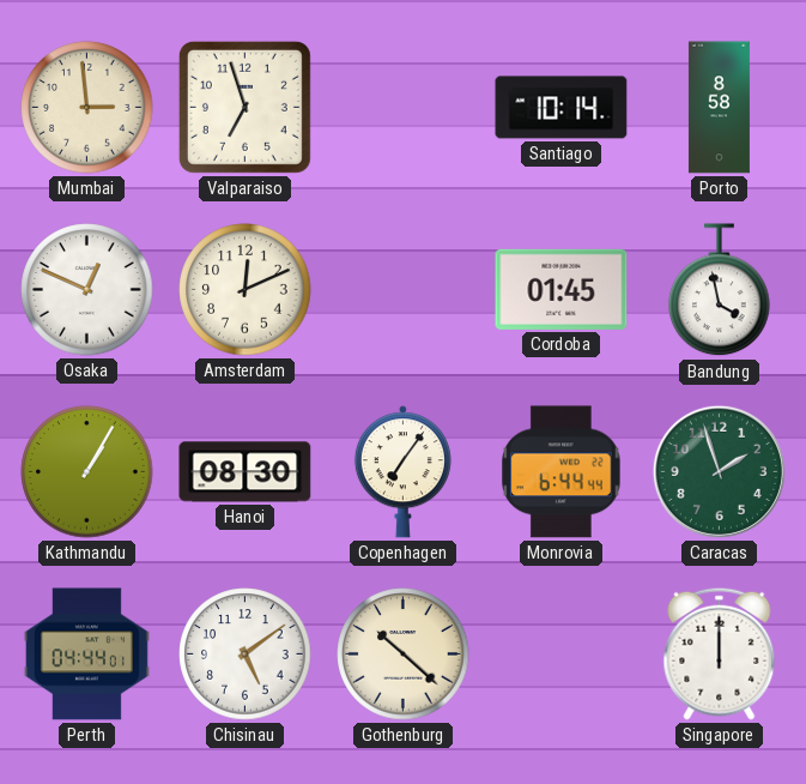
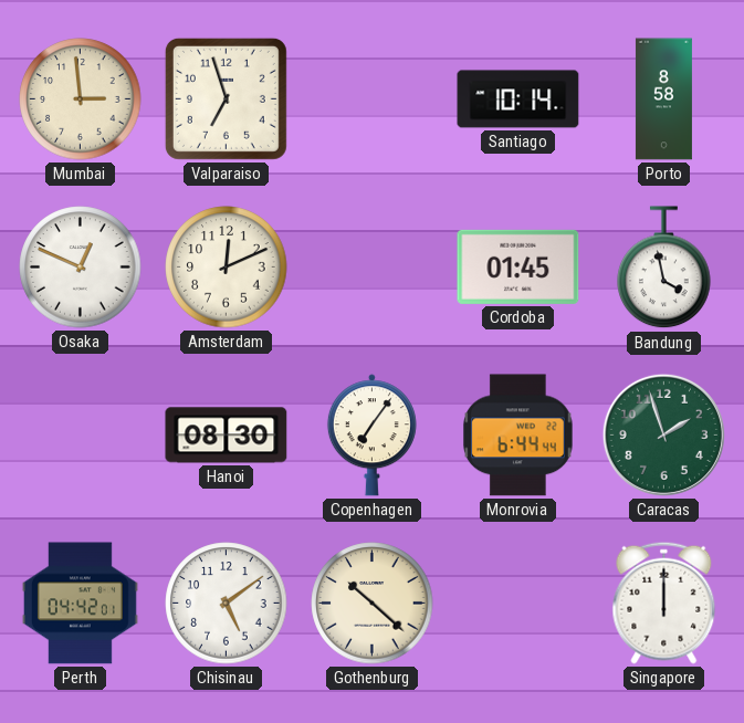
Kathmandu: 1:05 -> none (87, 472)
Perth: 04:44 -> 04:42 (80, 604)
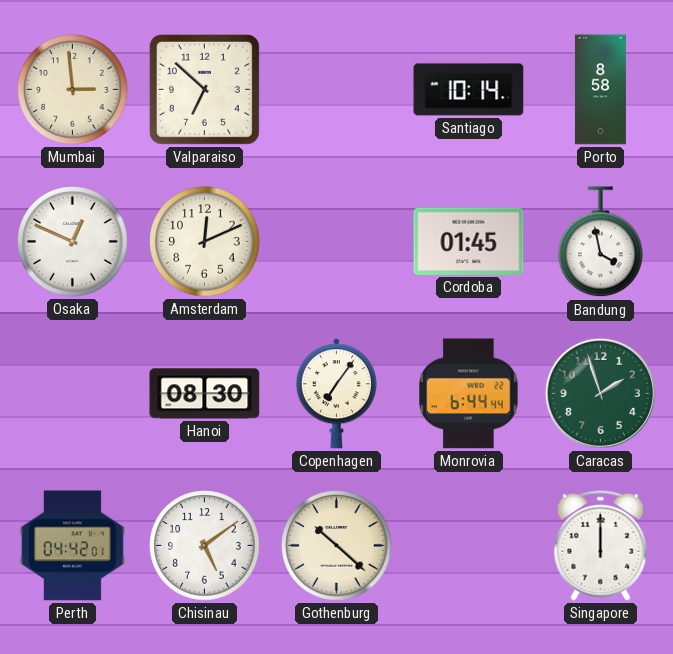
Valparaiso: 6:57 -> 6:52 (204, 89)
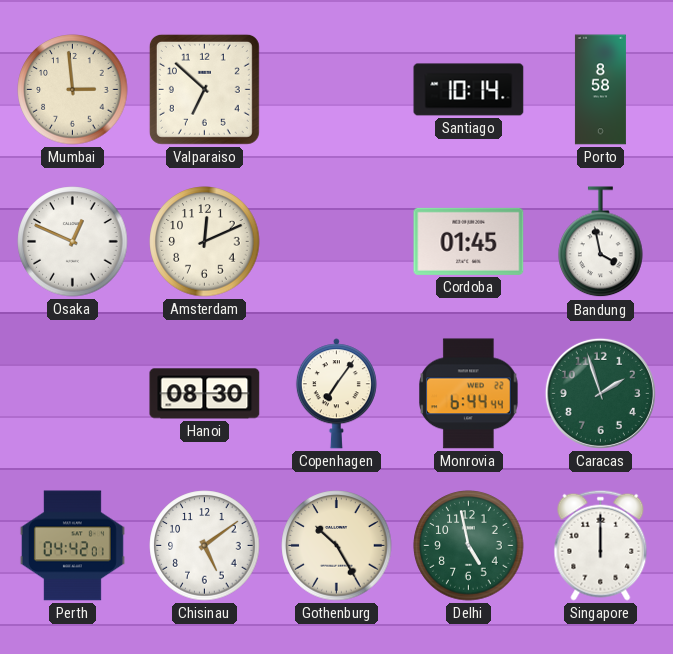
Gothenburg: 10:22 -> 10:25 (337, 546)
Delhi: none -> 4:58 (469, 546)
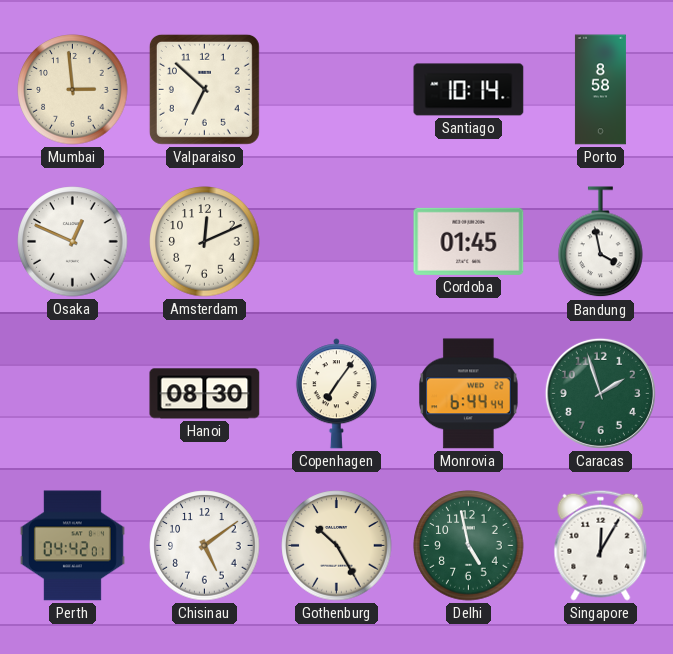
Singapore: 12:00 -> 12:05 (601, 545)
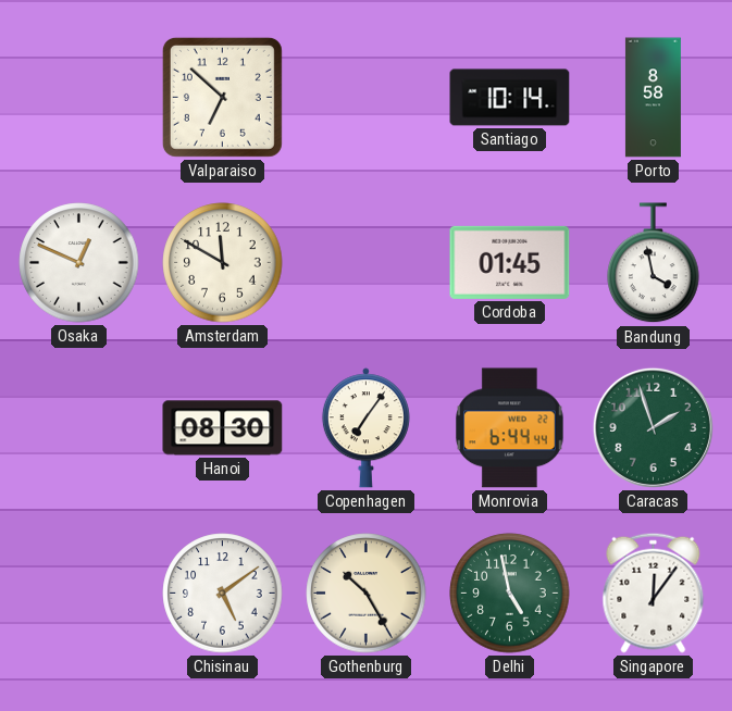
Mumbai: 2:59 -> none (73, 90)
Amsterdam: 12:11 -> 11:50 (223, 263)
Perth: 04:42 -> none (72, 546)
Singapore: 12:05 -> 12:06 (654, 592)
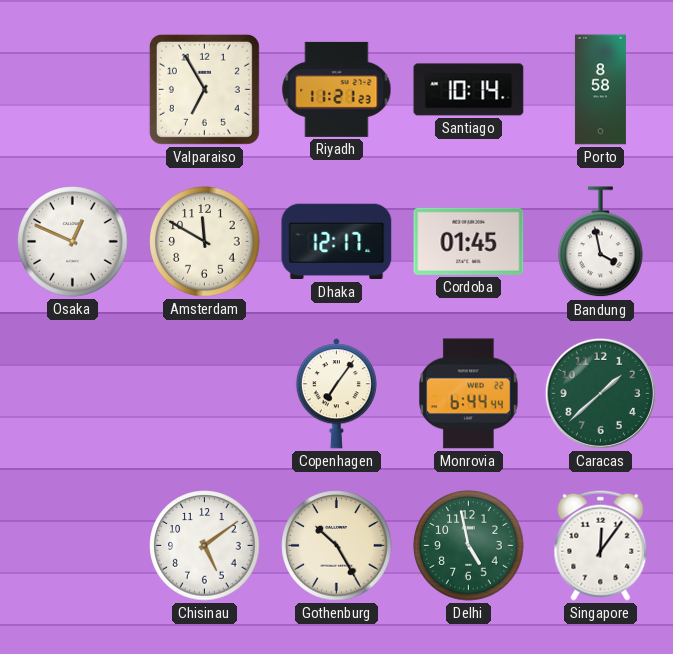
Valparaiso: 6:52 -> 6:55 (204, 89)
Riyadh: none -> 11:21 (337, 89)
Dhaka: none -> 12:17 (337, 242)
Hanoi: 08:30 -> none (223, 428)
Caracas: 1:57 -> 1:38 (600, 393)
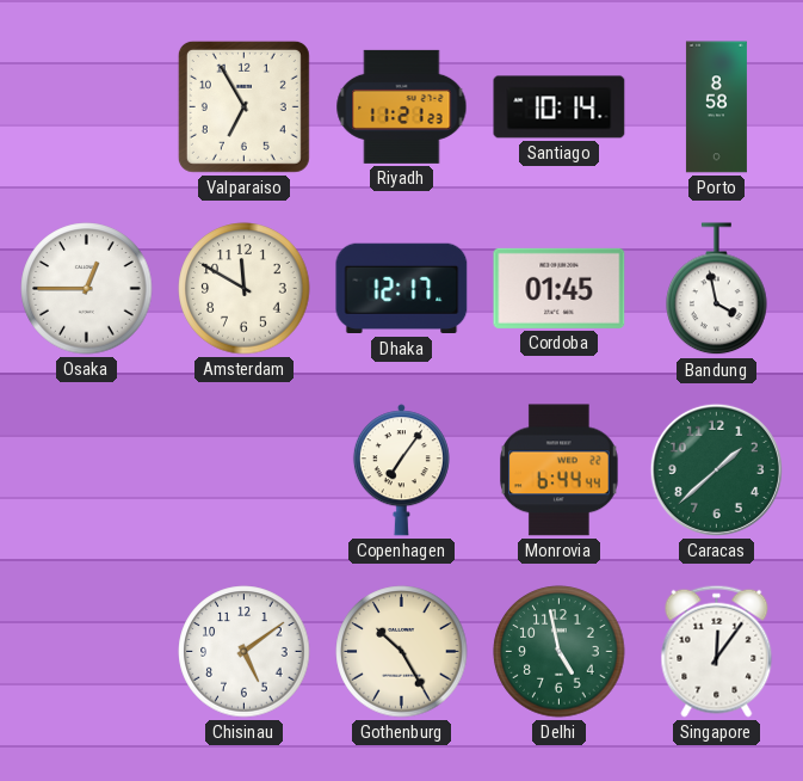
Osaka: 12:49 -> 12:45 (87, 289)
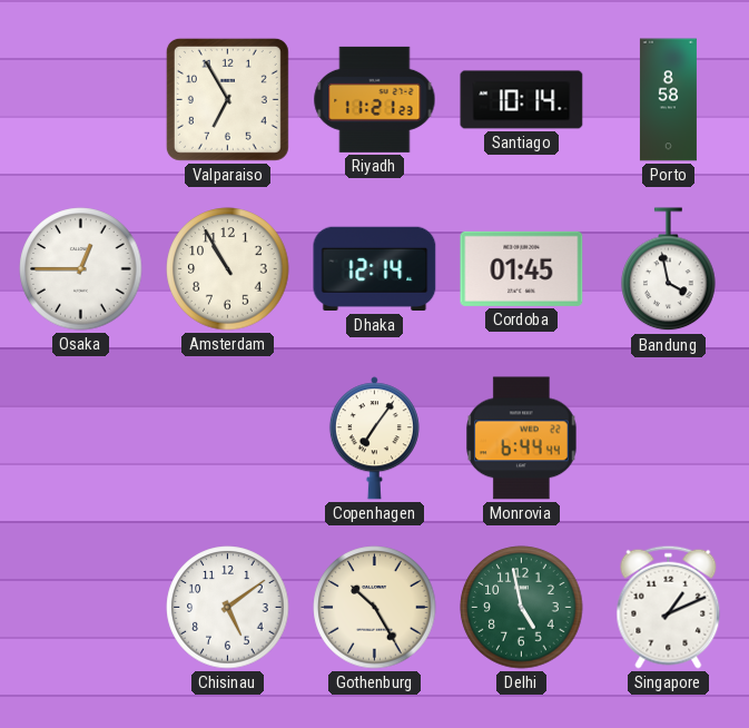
Amsterdam: 11:50 -> 10:55 (228, 269)
Dhaka: 12:17 -> 12:14 (375, 269)
Caracas: 1:38 -> none (716, 469)
Singapore: 12:06 -> 1:11 (669, 607)
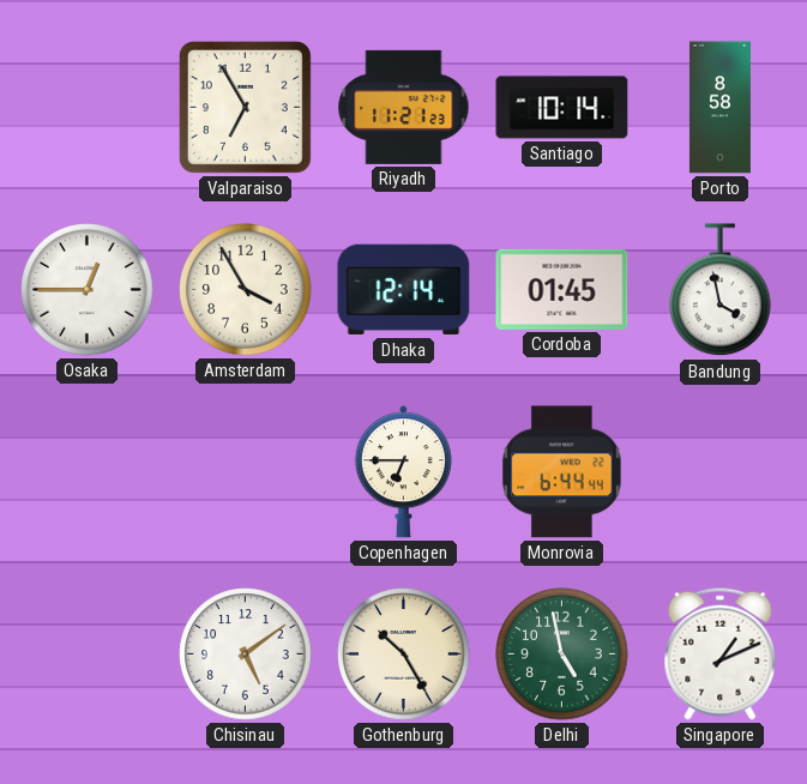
Amsterdam: 10:55 -> 3:55 (246, 290)
Copenhagen: 7:06 -> 6:45 (403, 472)
